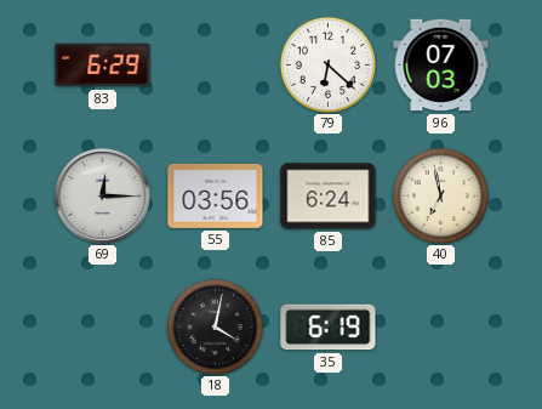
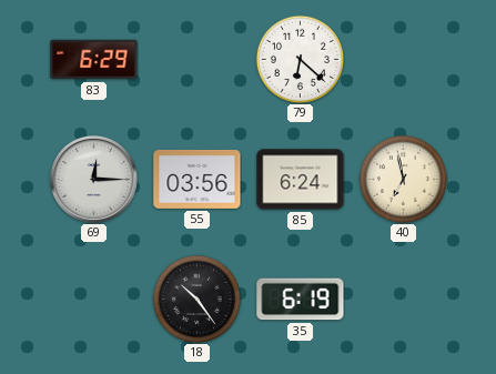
96: 07:03 -> none (441, 66)
18: 4:02 -> 10:24 (196, 299)
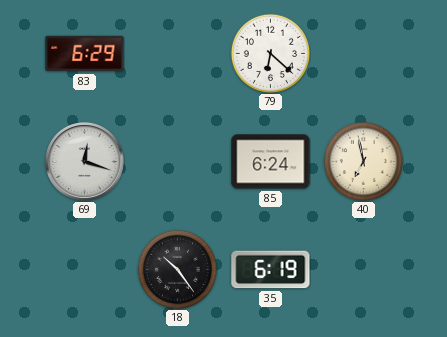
69: 12:15 -> 12:18 (84, 161)
55: 03:56 -> none (198, 179)
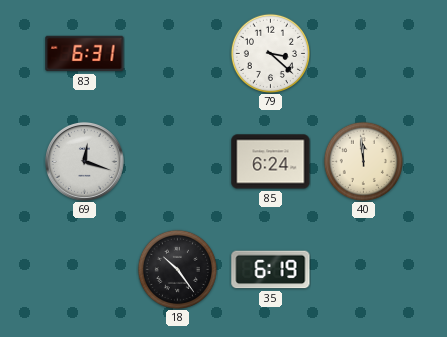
83: 6:29 -> 6:31 (85, 54)
79: 6:22 -> 3:22 (270, 53)
40: 6:58 -> 11:59 (363, 161)
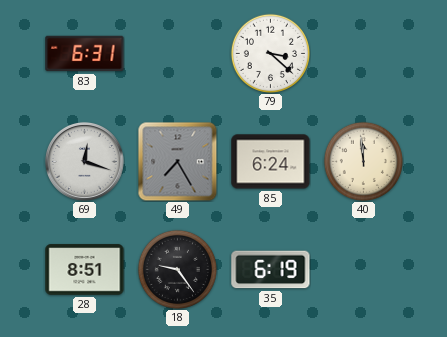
49: none -> 7:25 (177, 161)
28: none -> 8:51 (85, 270)
18: 10:24 -> 9:24 (177, 269)
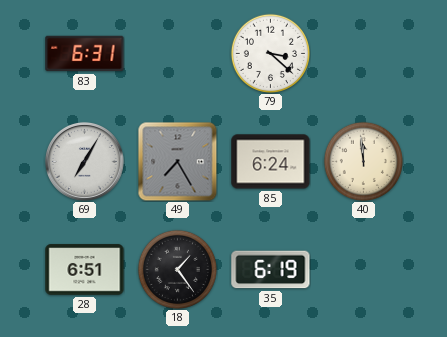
69: 12:18 -> 7:05 (84, 161)
28: 8:51 -> 6:51 (85, 270)
18: 9:24 -> 1:24 (177, 269)
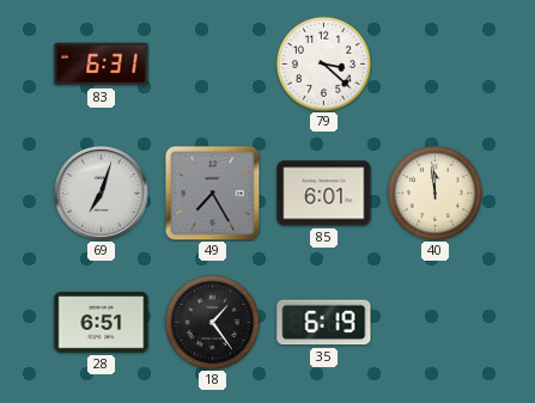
69: 7:05 -> 7:03 (101, 193)
85: 6:24 -> 6:01 (324, 194)
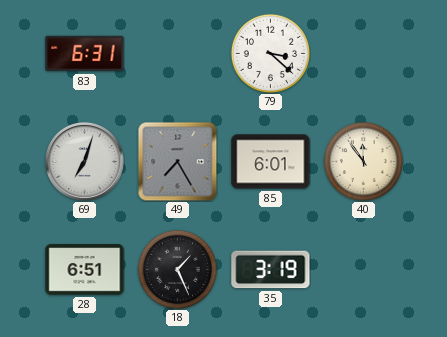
40: 11:59 -> 11:54 (363, 161)
18: 1:24 -> 1:26 (177, 269)
35: 6:19 -> 3:19 (271, 270)
